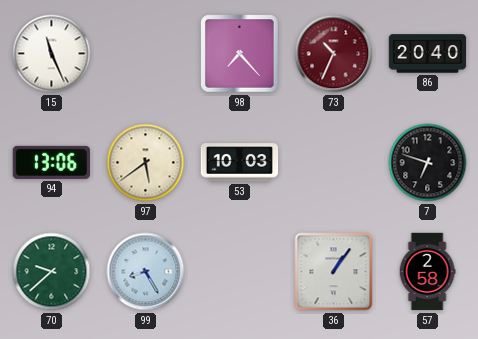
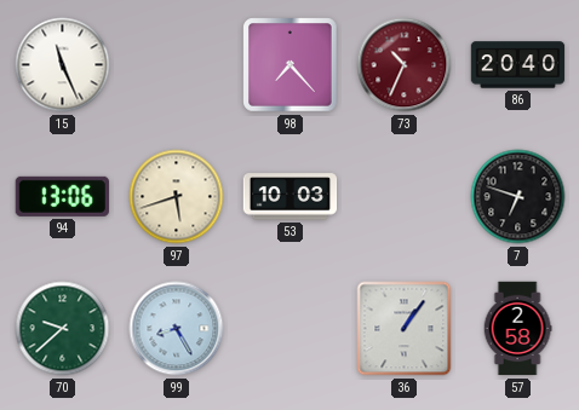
97: 5:39 -> 5:42 (177, 197)
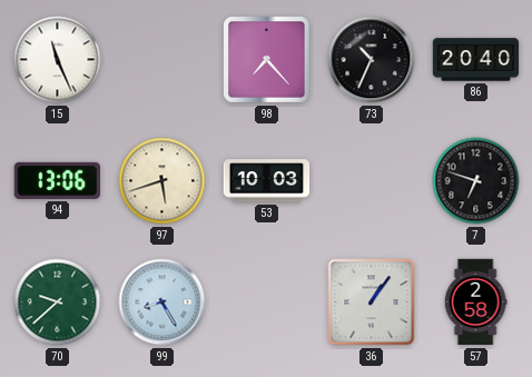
73 dial: burgundy -> black (372, 60)
